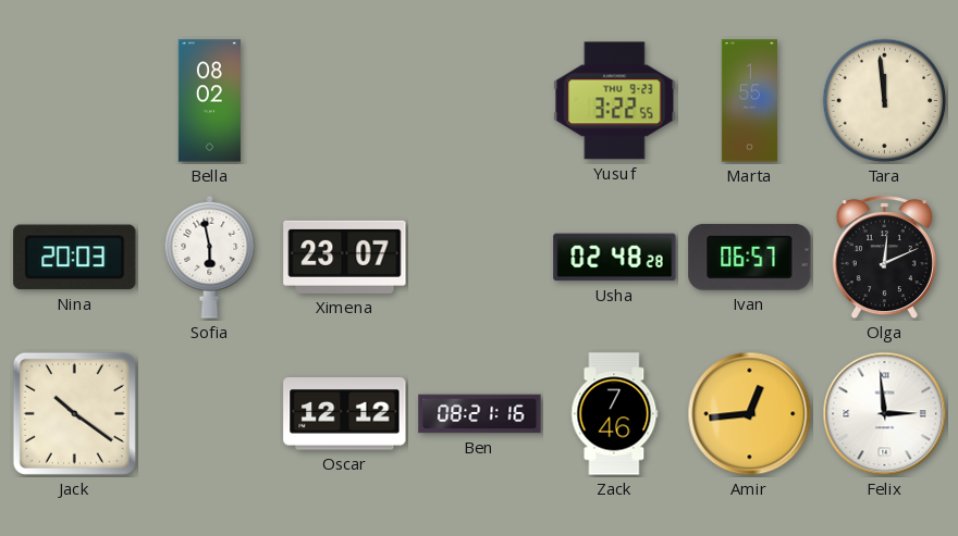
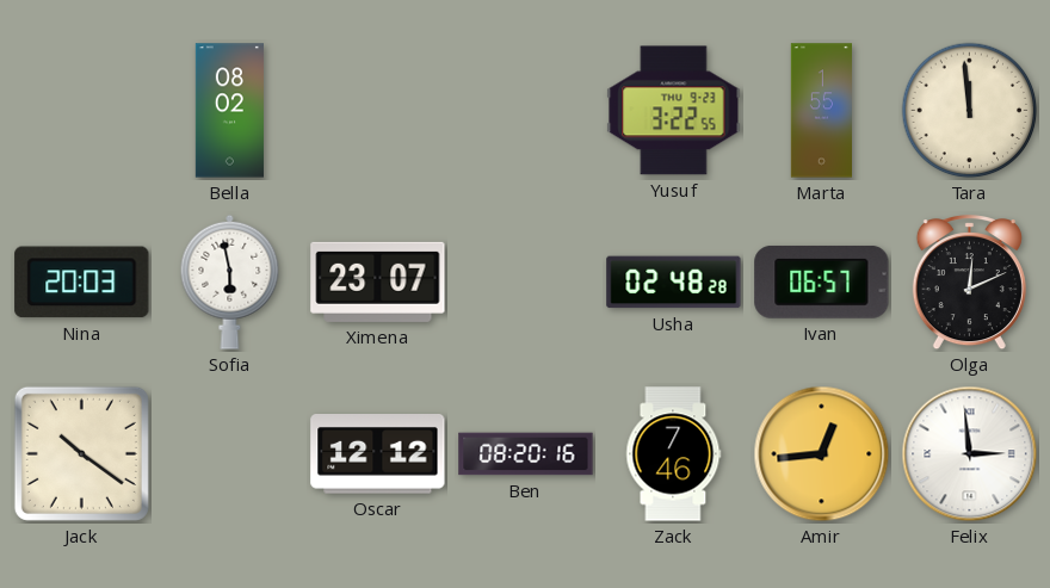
Ben: 08:21 -> 08:20 (526, 454)
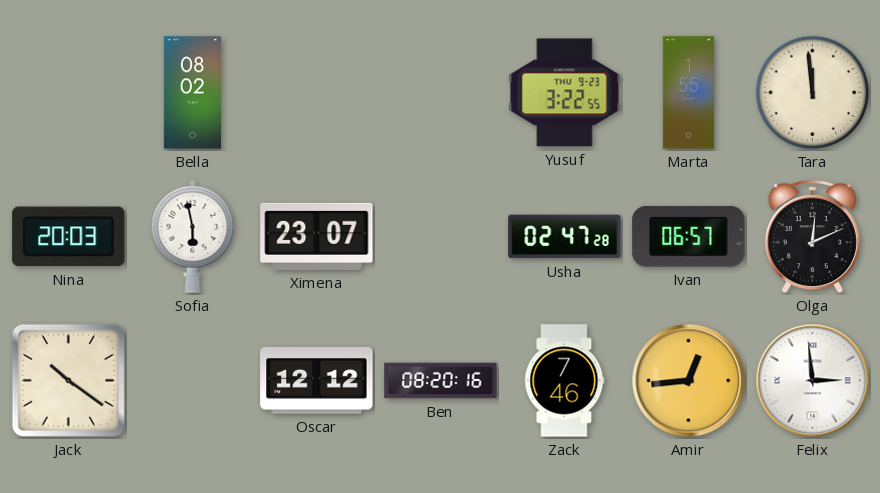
Usha: 02:48 -> 02:47 (565, 237)
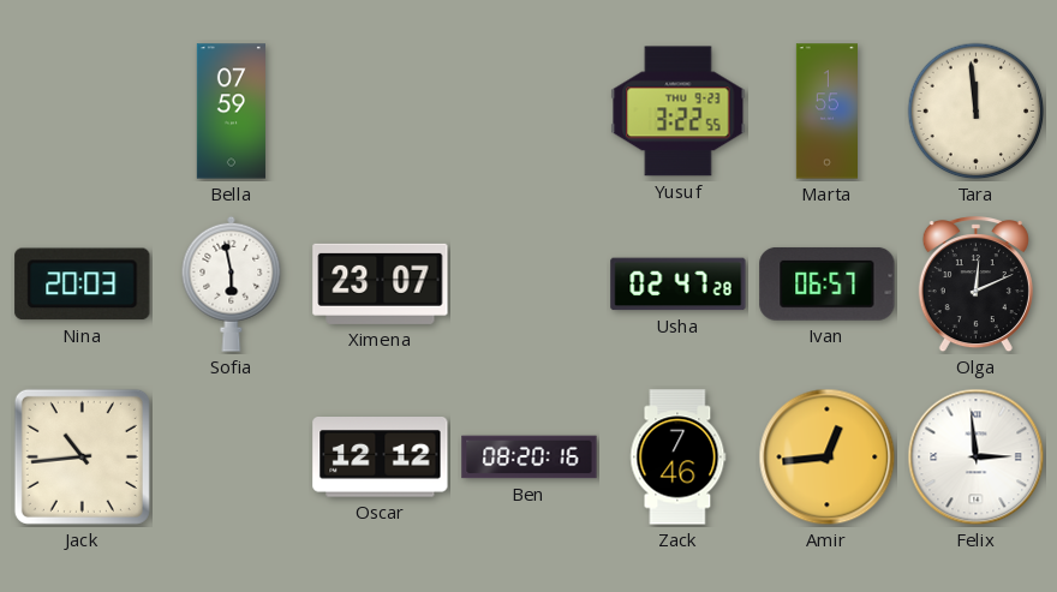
Bella: 08:02 -> 07:59 (231, 112)
Jack: 10:21 -> 10:44 (82, 456)
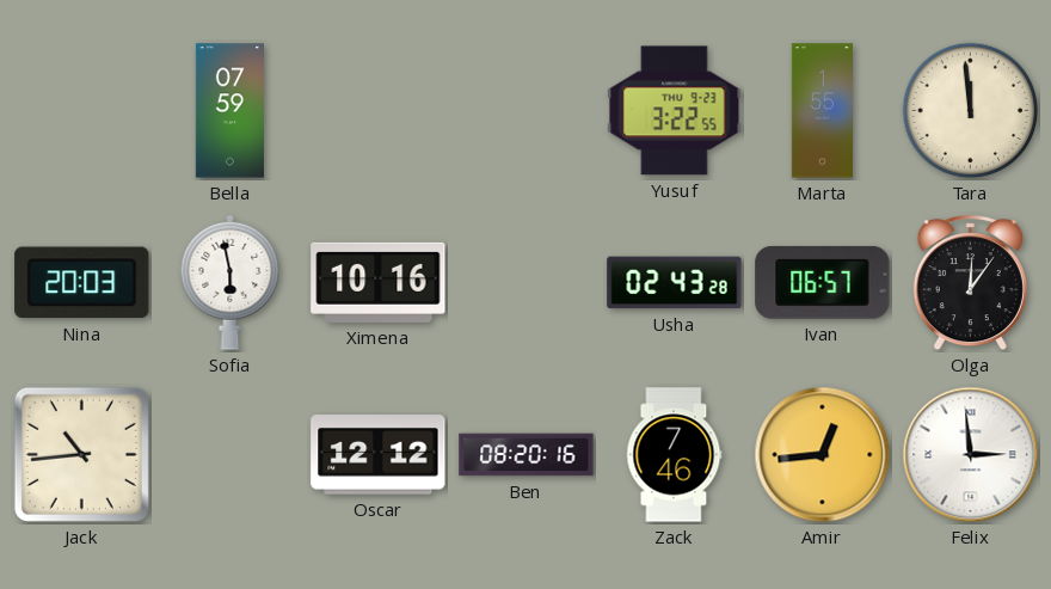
Ximena: 23:07 -> 10:16 (379, 282)
Usha: 02:47 -> 02:43 (675, 283)
Olga: 12:11 -> 12:06 (970, 284)
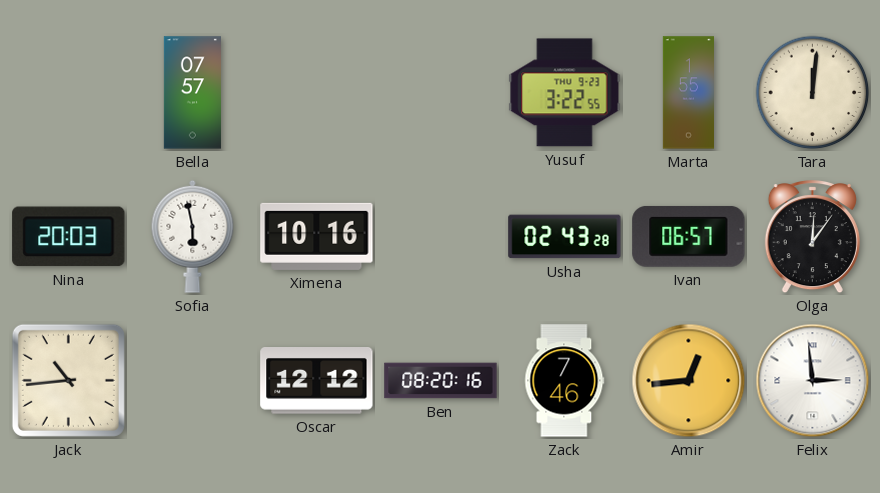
Bella: 07:59 -> 07:57 (192, 93)
Tara: 11:59 -> 12:01 (813, 93)
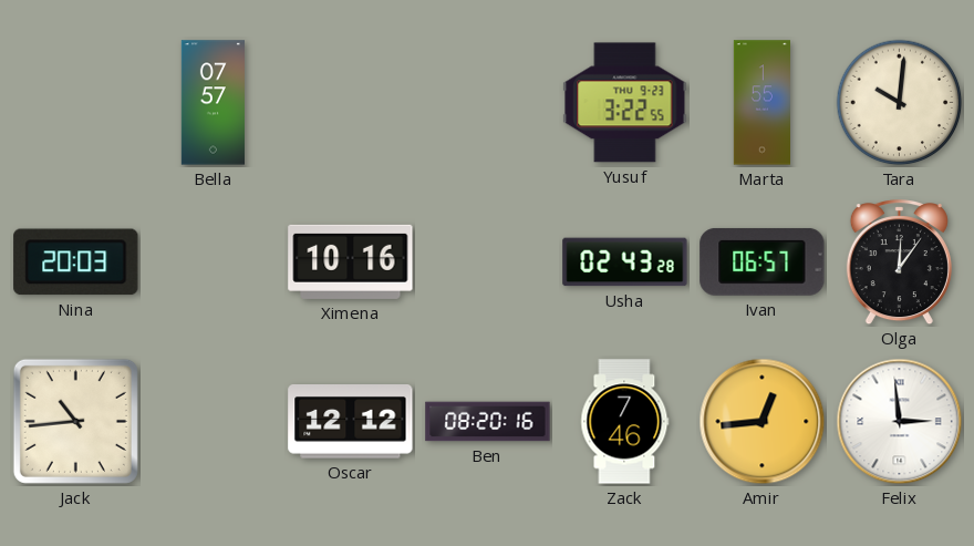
Tara: 12:01 -> 10:01 (900, 103)
Sofia: 5:58 -> none (193, 236)
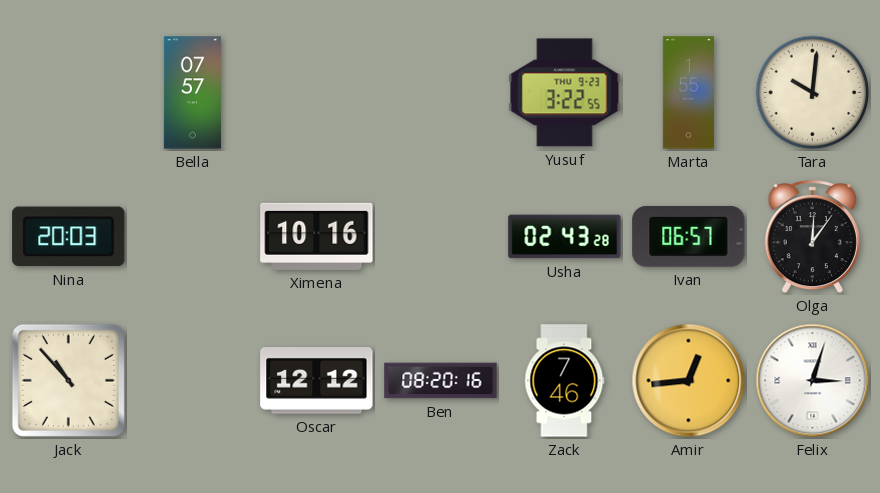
Jack: 10:44 -> 10:53 (68, 380)
Felix: 2:59 -> 3:03 (813, 381)
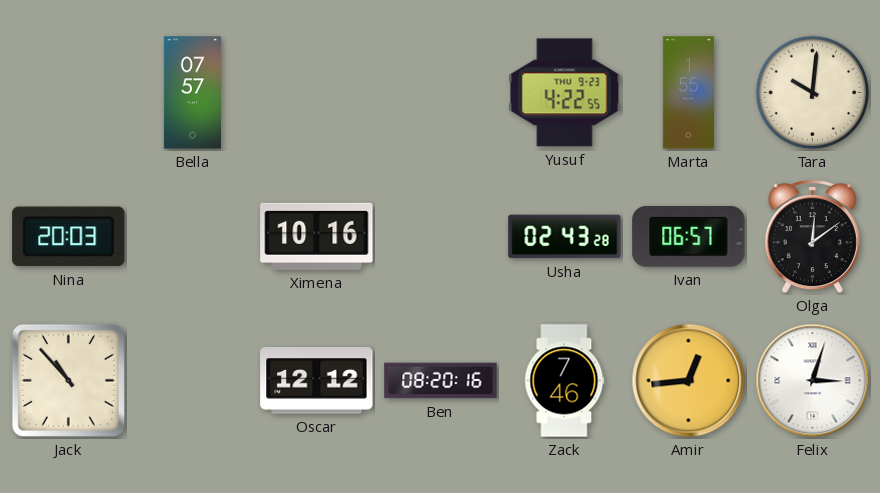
Yusuf: 3:22 -> 4:22 (565, 93)
Olga: 12:06 -> 12:09 (812, 238)
